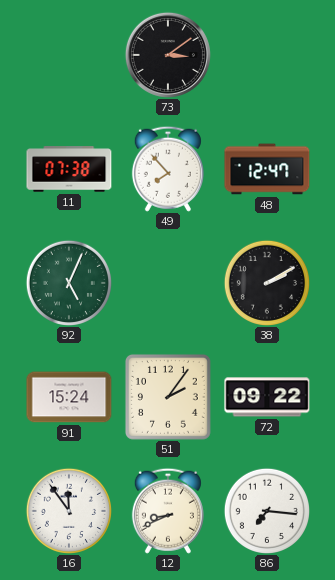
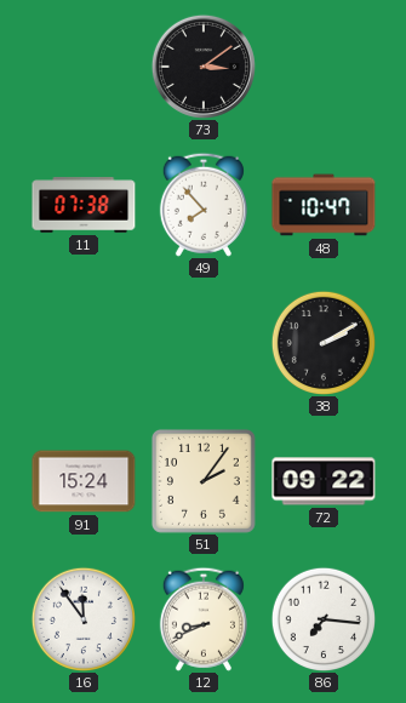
48: 12:47 -> 10:47 (324, 205)
92: 5:04 -> none (68, 282)
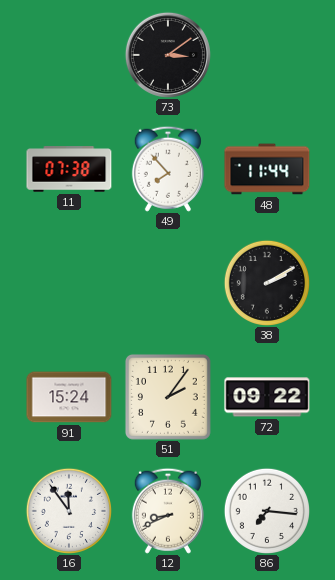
48: 10:47 -> 11:44 (267, 169)
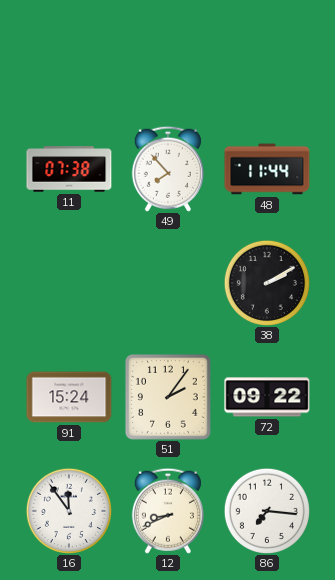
73: 3:09 -> none (168, 55)
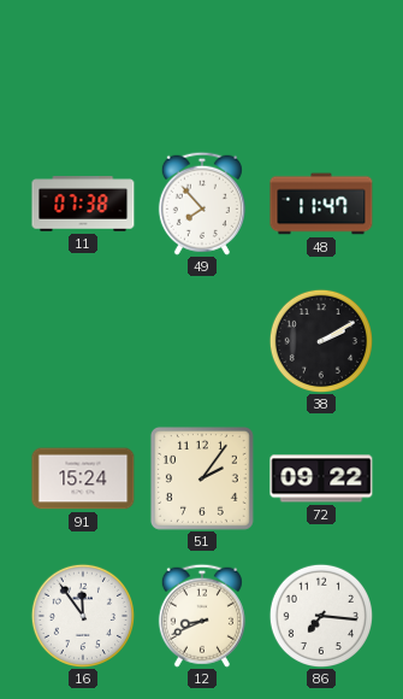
48: 11:44 -> 11:47 (321, 204)
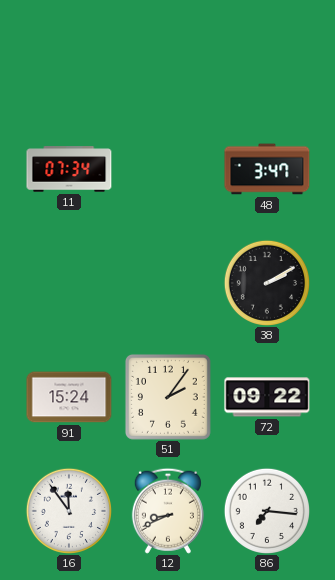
11: 07:38 -> 07:34 (69, 169)
49: 7:53 -> none (202, 204)
48: 11:47 -> 3:47 (267, 169)
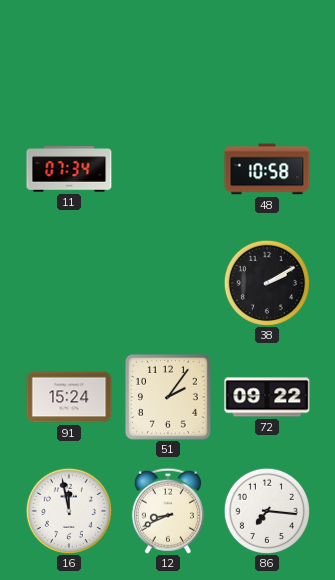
48: 3:47 -> 10:58 (267, 169)
16: 11:54 -> 11:58 (68, 510)
